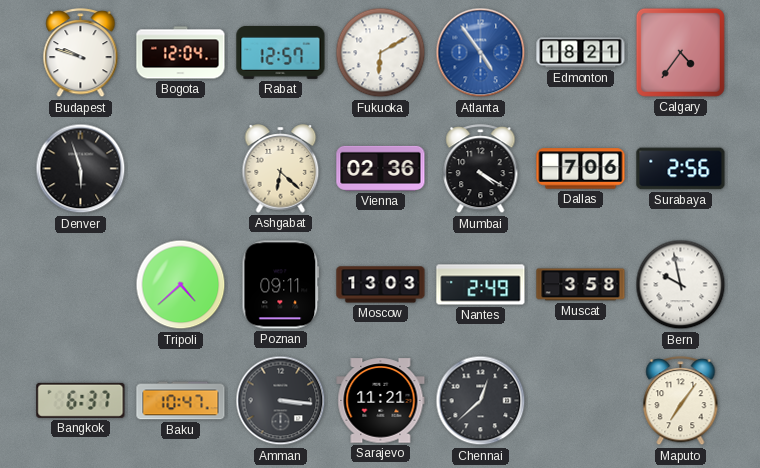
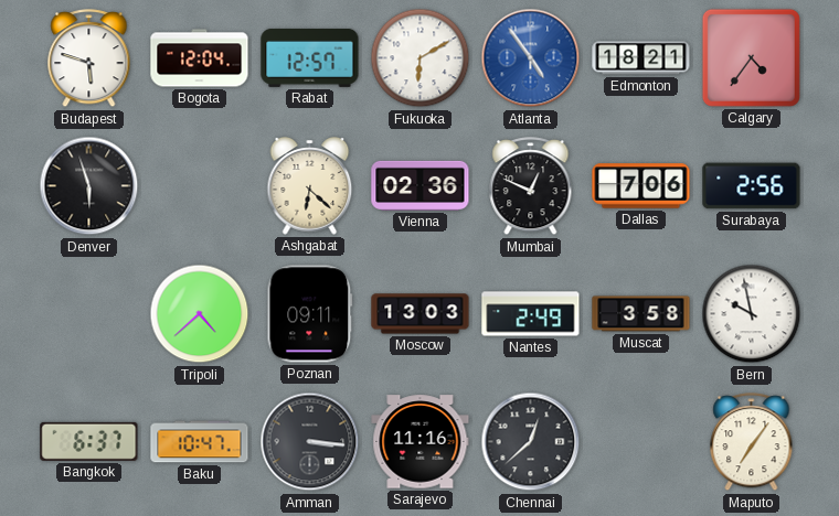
Budapest: 9:48 -> 5:48 (89, 58)
Mumbai: 4:20 -> 12:49 (531, 186)
Sarajevo: 11:21 -> 11:16 (421, 442)
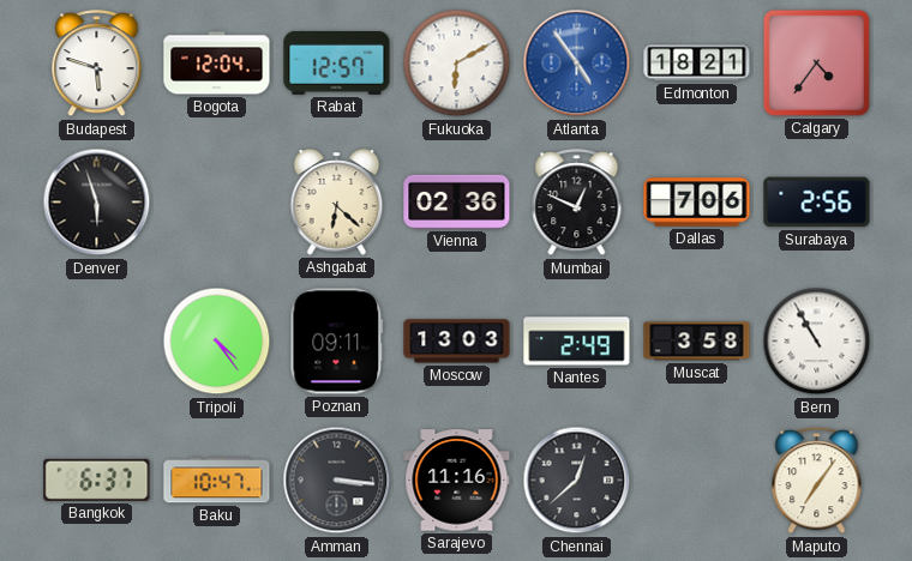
Tripoli: 4:38 -> 4:24 (217, 342)
Bern: 9:58 -> 10:55 (817, 342)
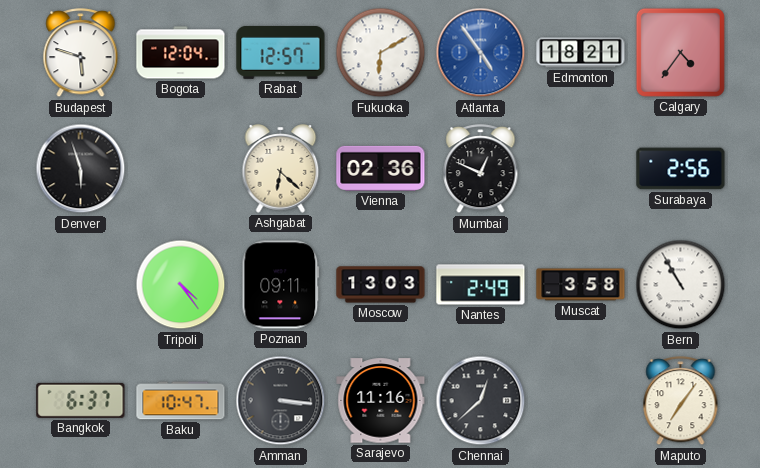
Dallas: 7:06 -> none (697, 203)
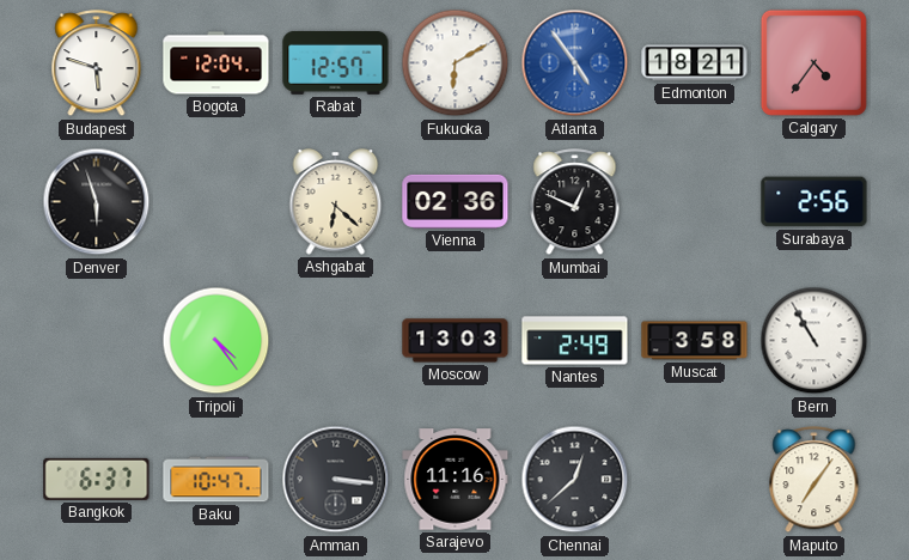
Poznan: 09:11 -> none (281, 285)
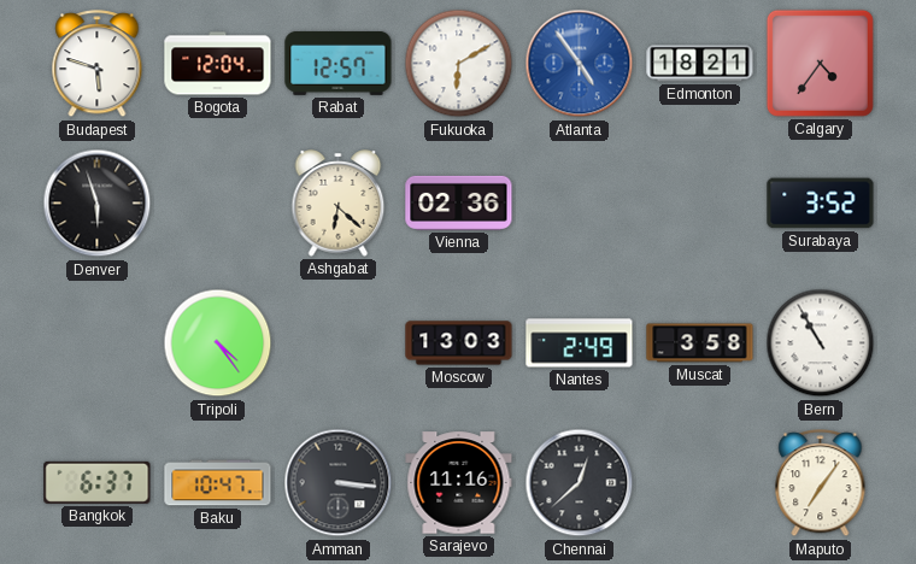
Mumbai: 12:49 -> none (575, 202)
Surabaya: 2:56 -> 3:52 (821, 204)
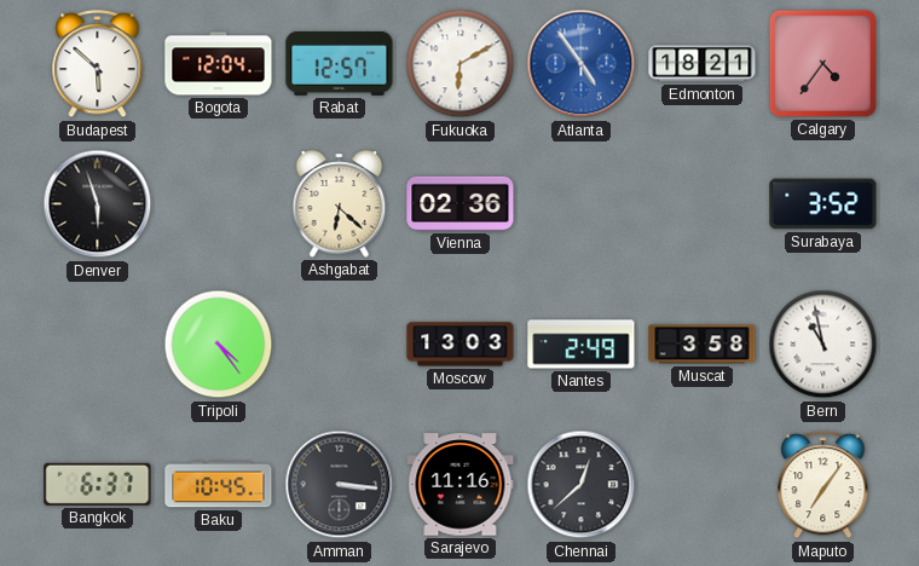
Budapest: 5:48 -> 5:52 (98, 64)
Bern: 10:55 -> 10:58 (823, 345)
Baku: 10:47 -> 10:45 (219, 485)
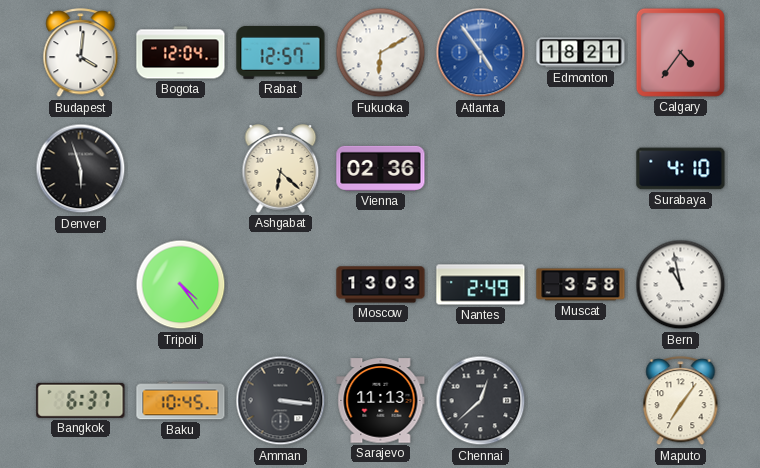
Budapest: 5:52 -> 4:01 (81, 53)
Surabaya: 3:52 -> 4:10 (681, 169)
Sarajevo: 11:16 -> 11:13 (381, 401)
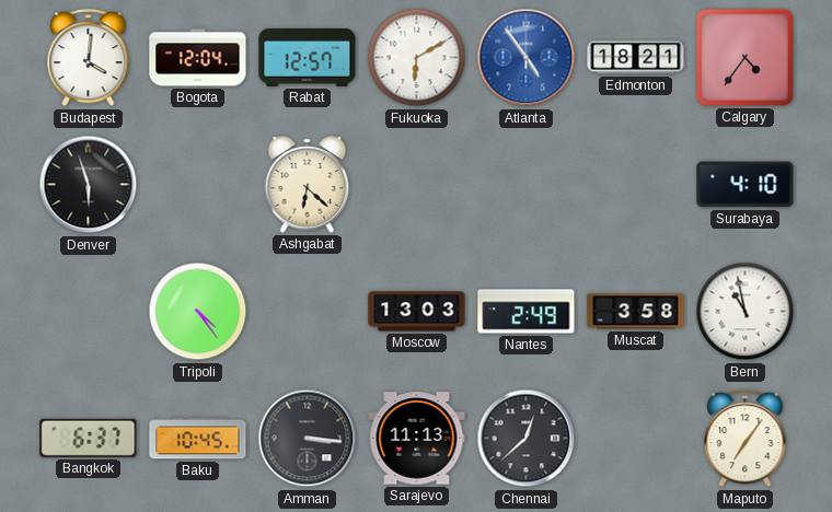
Vienna: 02:36 -> none (381, 168)
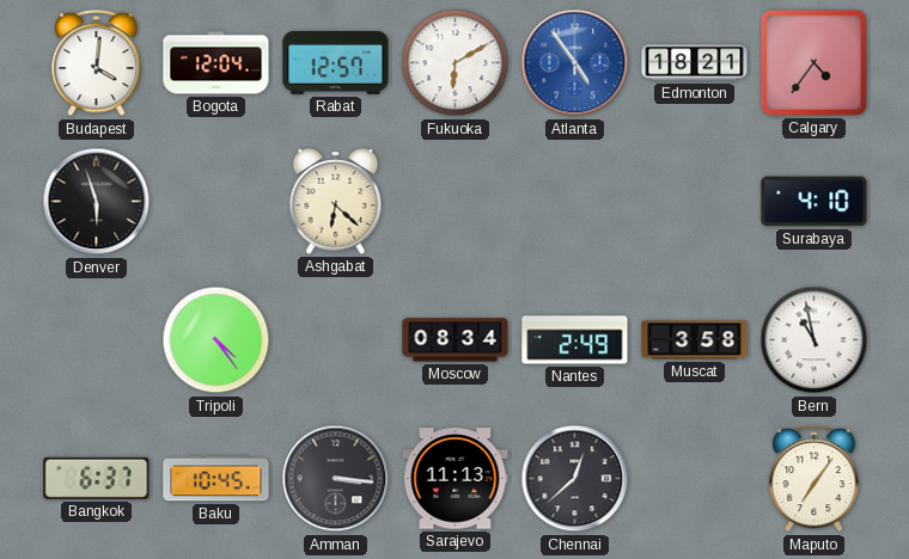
Moscow: 13:03 -> 08:34 (456, 340)
